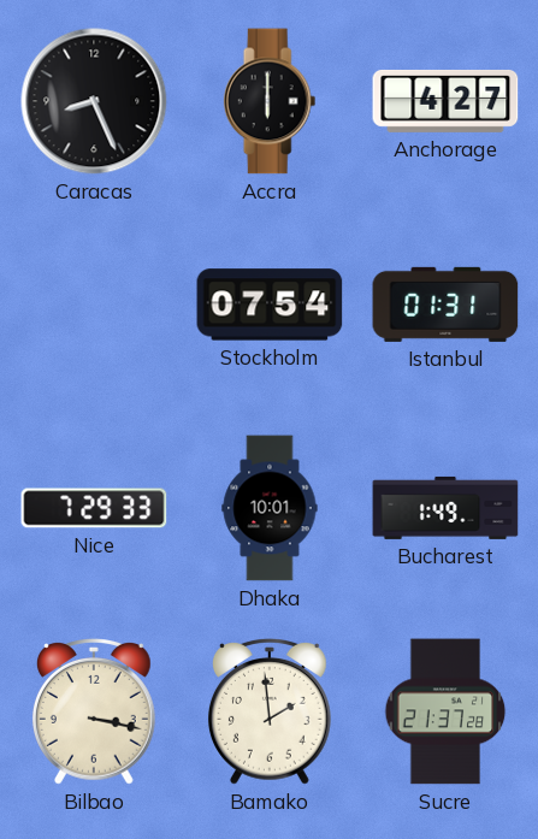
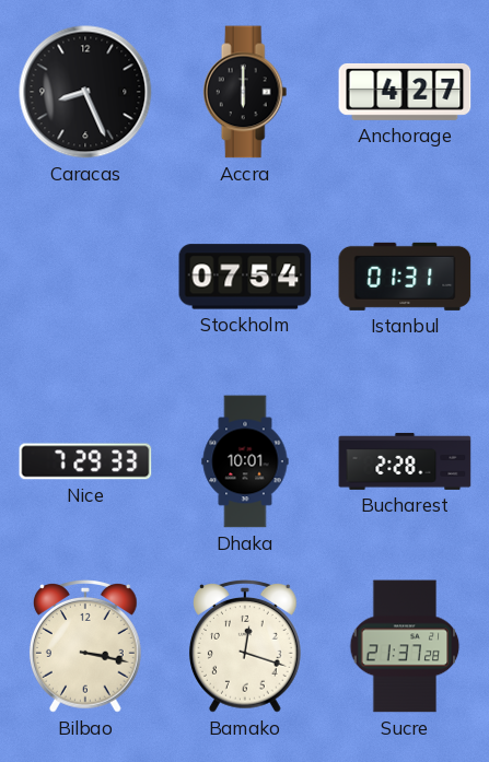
Bucharest: 1:49 -> 2:28 (405, 461)
Bamako: 1:59 -> 12:18 (245, 647)
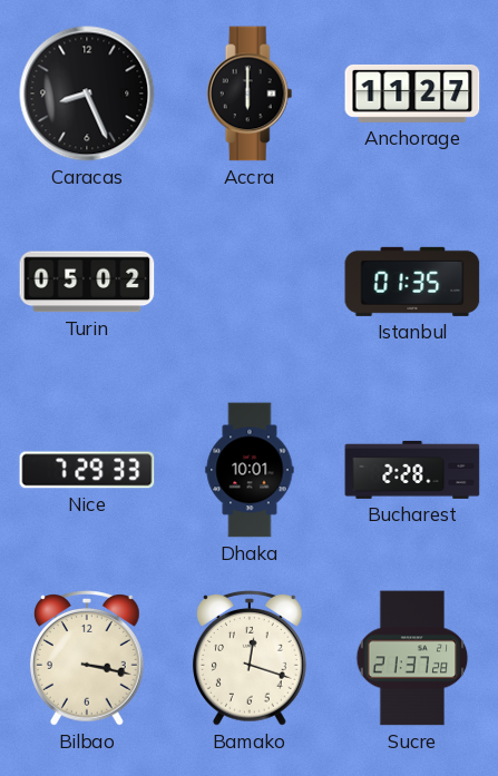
Anchorage: 4:27 -> 11:27 (412, 94)
Turin: none -> 05:02 (87, 282)
Stockholm: 07:54 -> none (245, 277)
Istanbul: 01:31 -> 01:35 (412, 282)
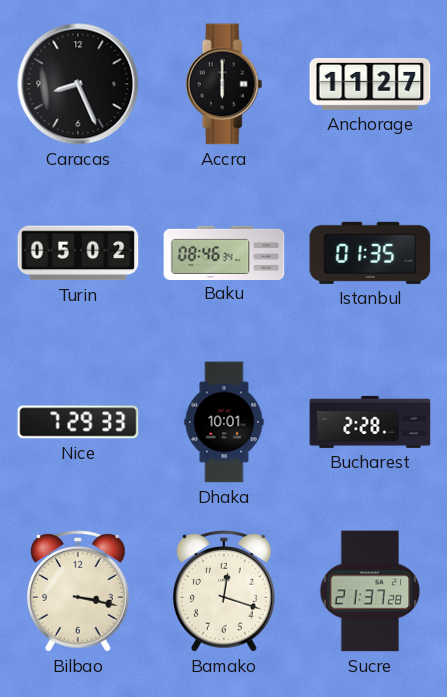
Baku: none -> 08:46 (224, 252)
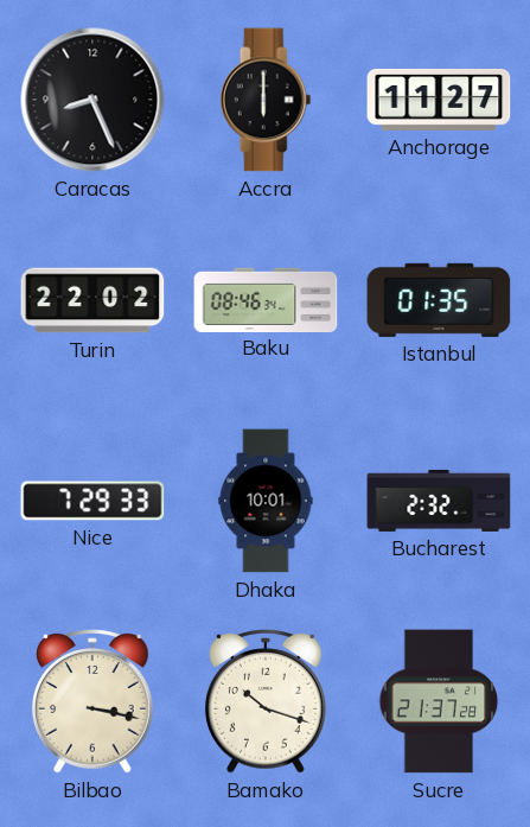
Turin: 05:02 -> 22:02 (92, 300)
Bucharest: 2:28 -> 2:32 (439, 501)
Bamako: 12:18 -> 10:18 (266, 702)
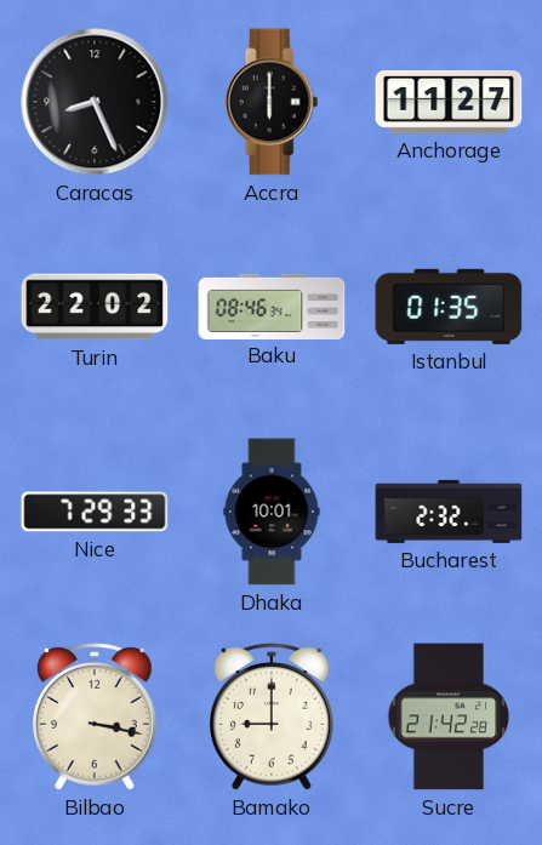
Bamako: 10:18 -> 9:00 (272, 718)
Sucre: 21:37 -> 21:42 (449, 716)
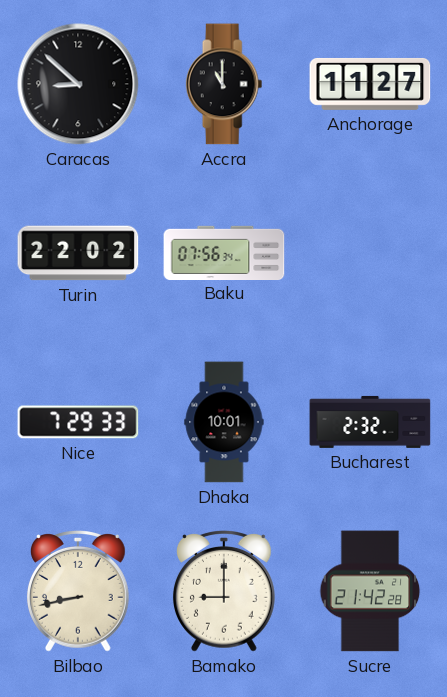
Caracas: 8:26 -> 8:52 (78, 84)
Accra: 6:00 -> 11:00 (224, 84)
Baku: 08:46 -> 07:56 (224, 252)
Istanbul: 01:35 -> none (449, 307)
Bilbao: 3:17 -> 8:43 (78, 592)
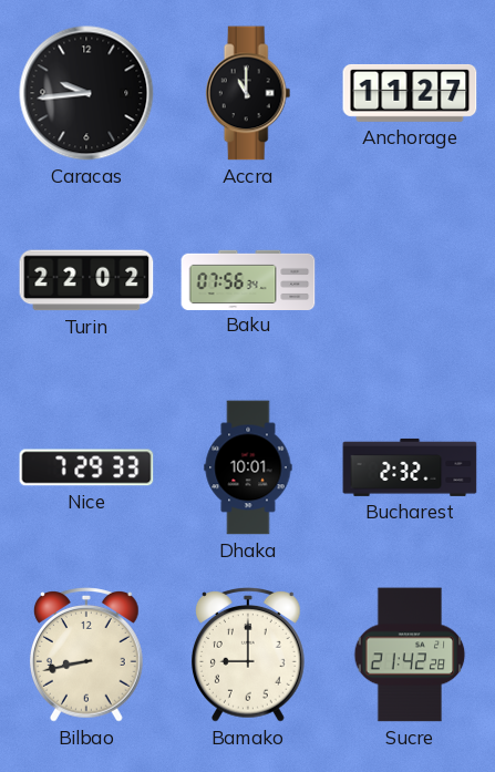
Caracas: 8:52 -> 9:44 (86, 93)
